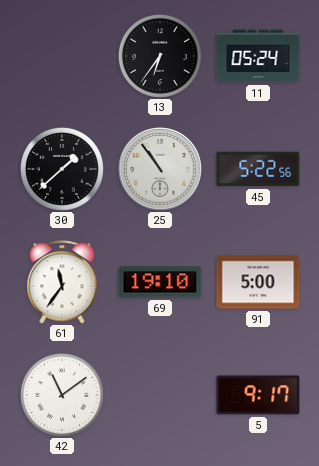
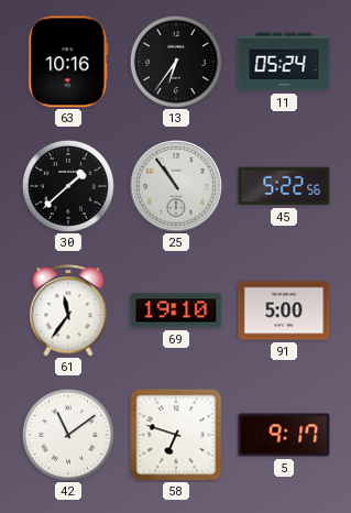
63: none -> 10:16 (68, 62)
58: none -> 6:48 (176, 435)
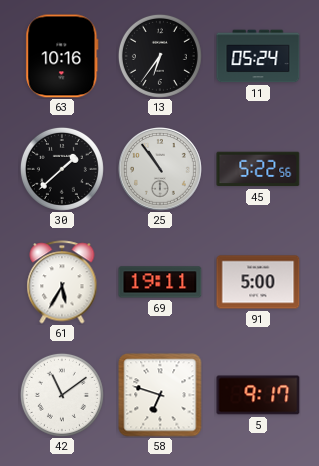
61: 11:36 -> 5:35 (62, 282)
69: 19:10 -> 19:11 (160, 282)
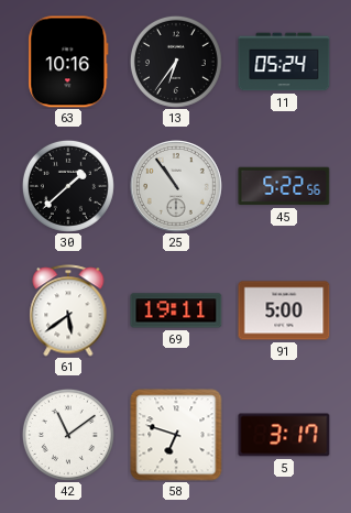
61: 5:35 -> 5:39 (68, 310)
5: 9:17 -> 3:17 (284, 435)
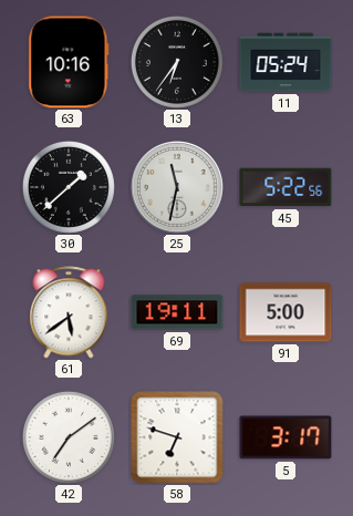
25: 10:54 -> 11:32 (178, 188)
42: 11:09 -> 7:09 (69, 437)
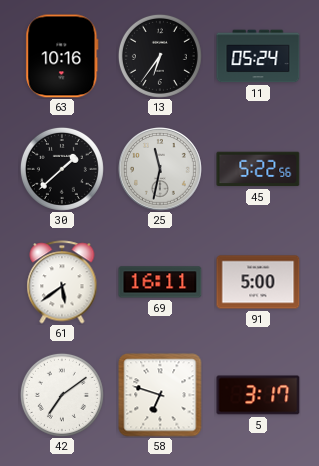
69: 19:11 -> 16:11 (160, 282)
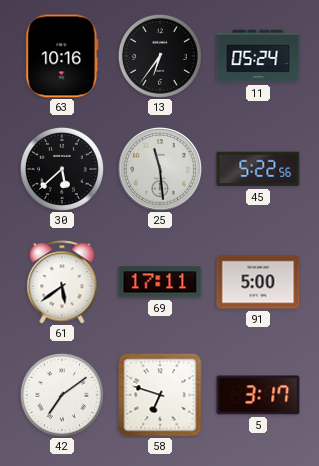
30: 1:38 -> 5:38 (62, 169)
25: 11:32 -> 11:29 (161, 170)
69: 16:11 -> 17:11 (160, 282)
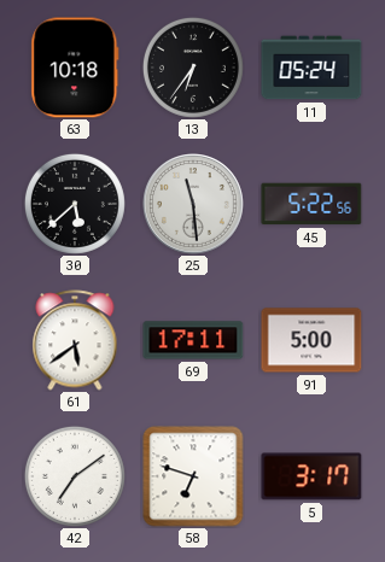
63: 10:16 -> 10:18 (75, 68)
